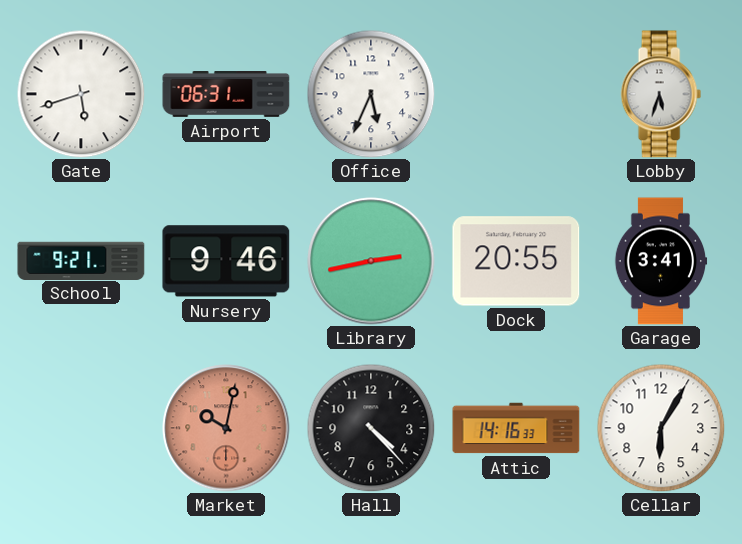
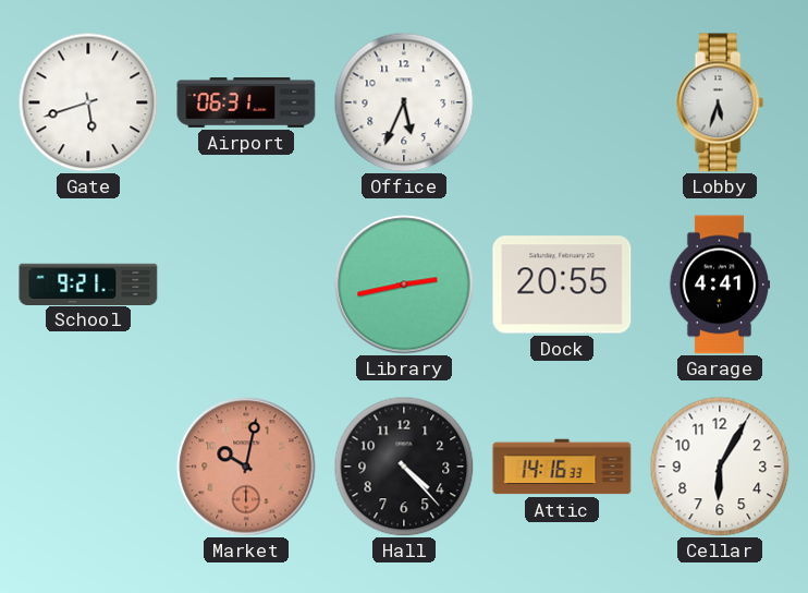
Nursery: 9:46 -> none (226, 261)
Garage: 3:41 -> 4:41 (720, 285)
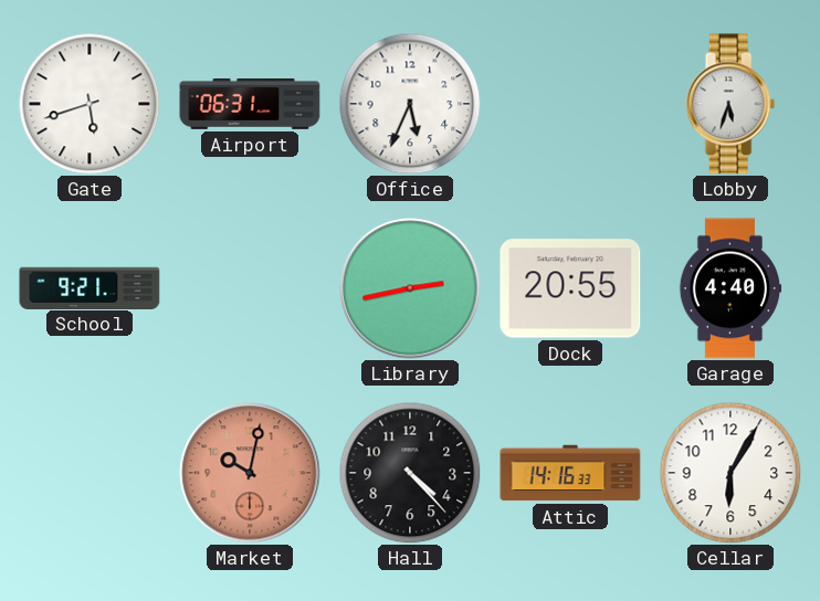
Garage: 4:41 -> 4:40 (730, 288)
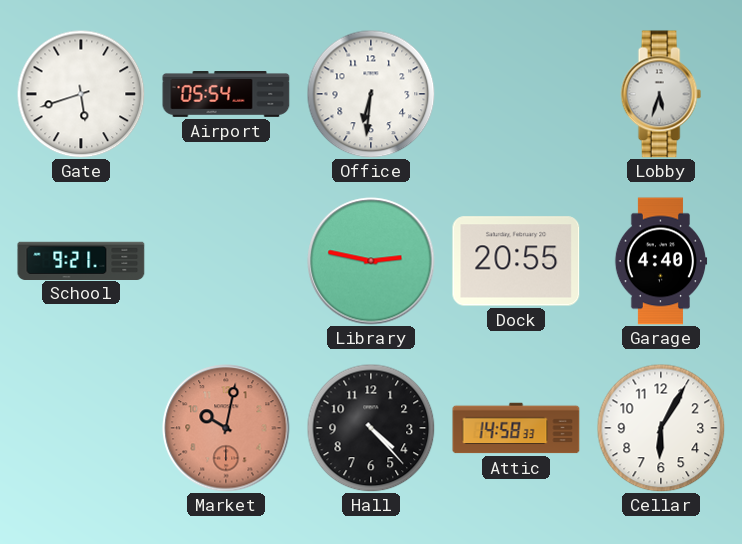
Airport: 06:31 -> 05:54 (226, 95)
Office: 5:34 -> 6:31 (371, 94)
Library: 2:43 -> 2:47 (371, 261)
Attic: 14:16 -> 14:58 (516, 428)
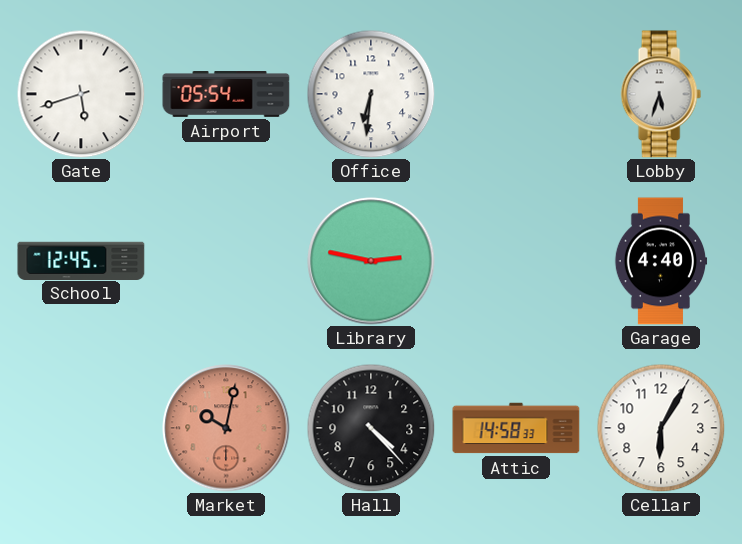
School: 9:21 -> 12:45 (81, 260)
Dock: 20:55 -> none (516, 261)
